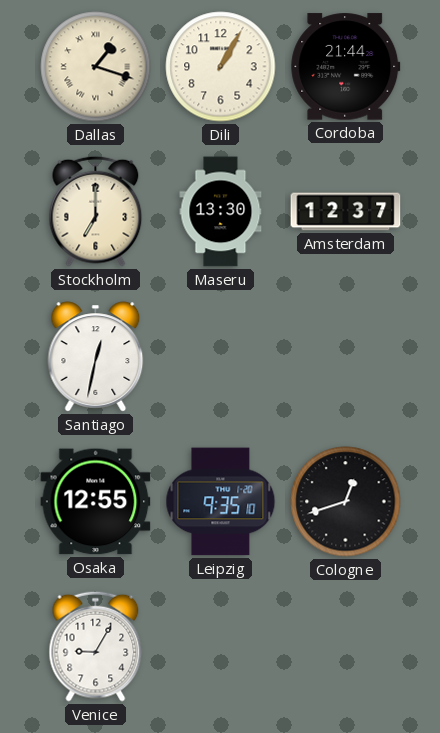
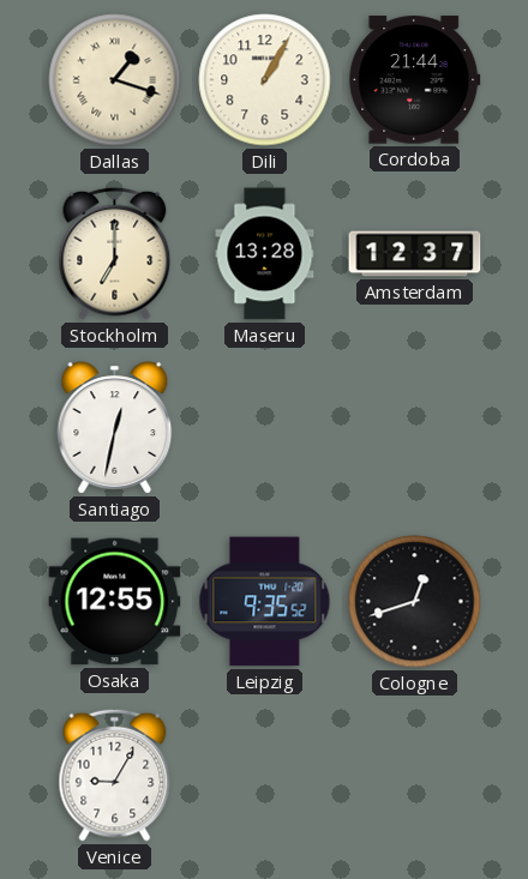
Maseru: 13:30 -> 13:28 (265, 254)
Leipzig: 9:35:10 -> 9:35:52 (265, 602)
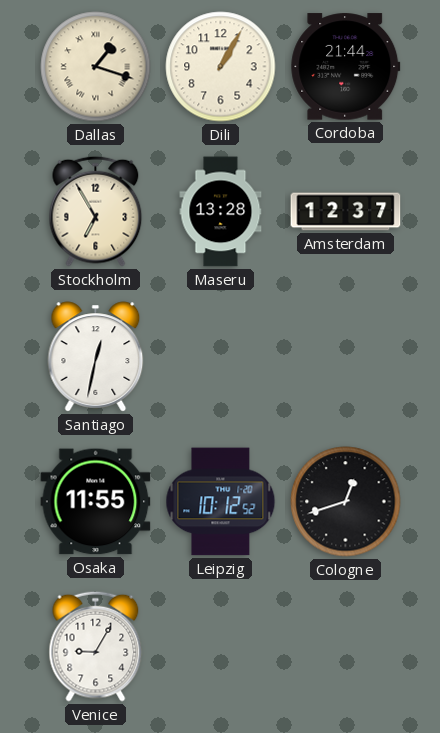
Stockholm: 7:00 -> 6:55 (96, 211)
Osaka: 12:55 -> 11:55 (96, 502)
Leipzig: 9:35 -> 10:12 (221, 502)
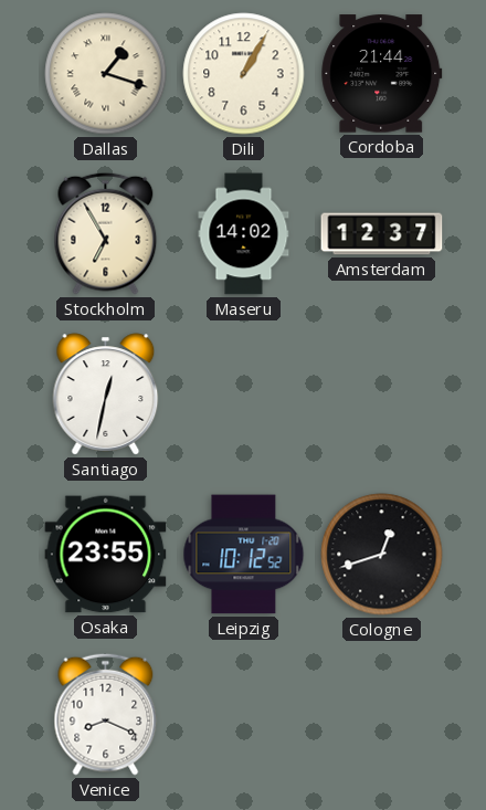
Maseru: 13:28 -> 14:02 (244, 234)
Osaka: 11:55 -> 23:55 (106, 555)
Venice: 9:05 -> 8:19 (106, 714)
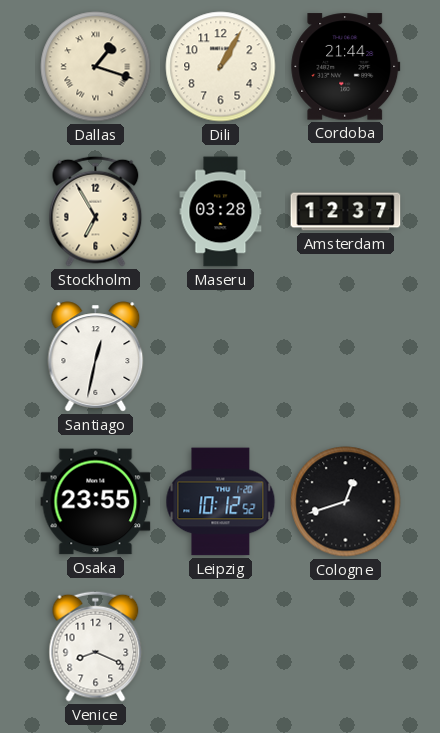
Maseru: 14:02 -> 03:28 (221, 212)
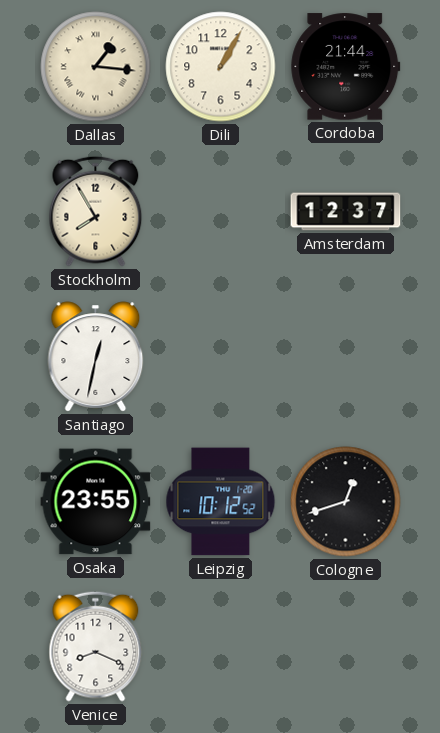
Dallas: 1:18 -> 1:16 (96, 67)
Stockholm: 6:55 -> 7:55 (96, 211)
Maseru: 03:28 -> none (221, 212)
